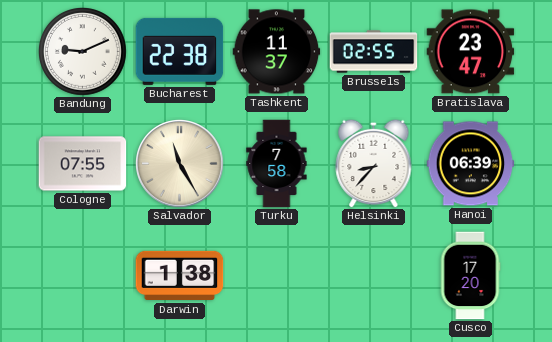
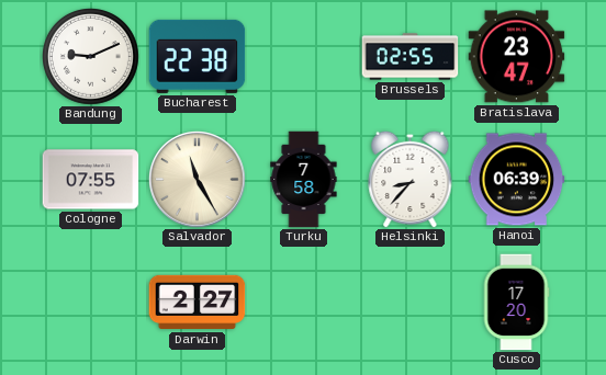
Tashkent: 11:37 -> none (277, 52)
Darwin: 1:38 -> 2:27 (198, 303)
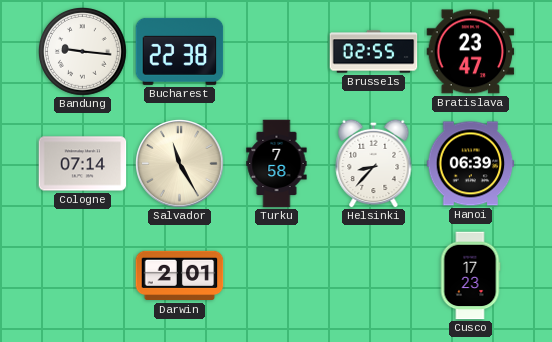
Bandung: 9:11 -> 9:16 (83, 52)
Cologne: 07:55 -> 07:14 (83, 164)
Darwin: 2:27 -> 2:01 (180, 276)
Cusco: 17:20 -> 17:23 (470, 276)
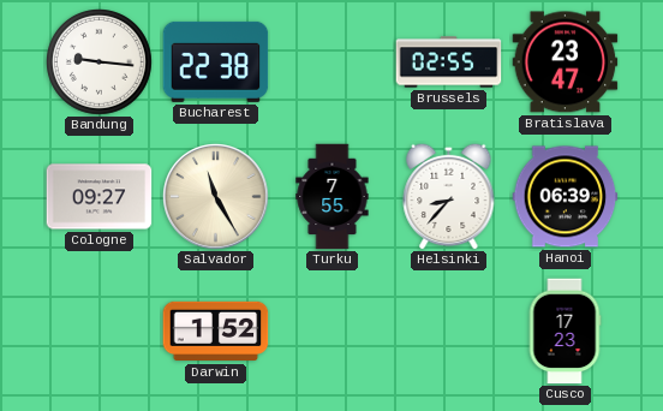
Cologne: 07:14 -> 09:27 (100, 197)
Turku: 7:58 -> 7:55 (333, 197)
Darwin: 2:01 -> 1:52 (216, 332)
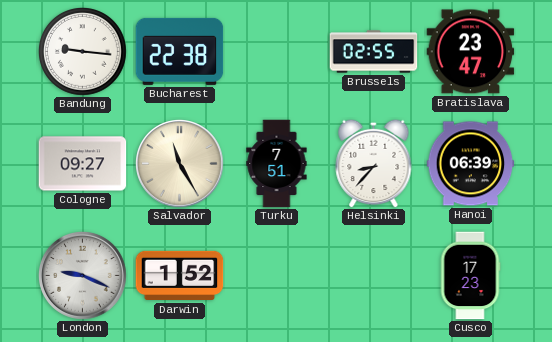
Turku: 7:55 -> 7:51 (277, 164)
London: none -> 9:19 (83, 276)
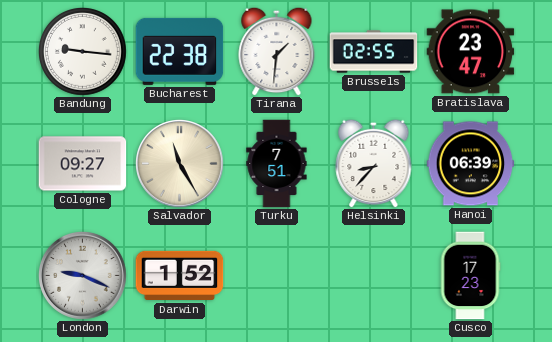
Tirana: none -> 1:31 (277, 51)
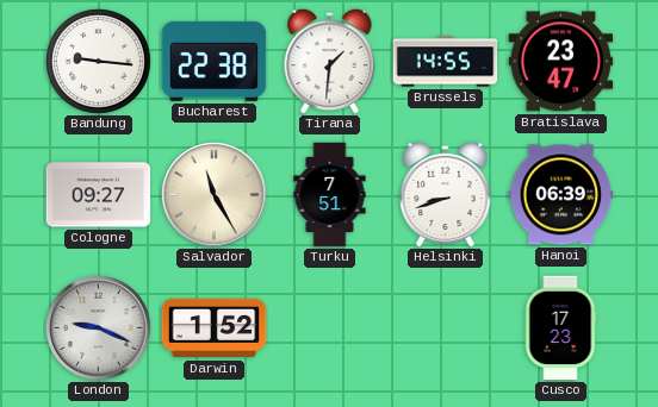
Brussels: 02:55 -> 14:55 (446, 62)
Helsinki: 8:37 -> 8:42 (446, 194)
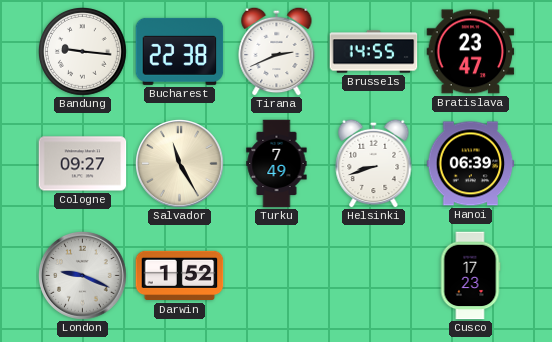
Tirana: 1:31 -> 2:41 (277, 51)
Turku: 7:51 -> 7:49 (277, 164)
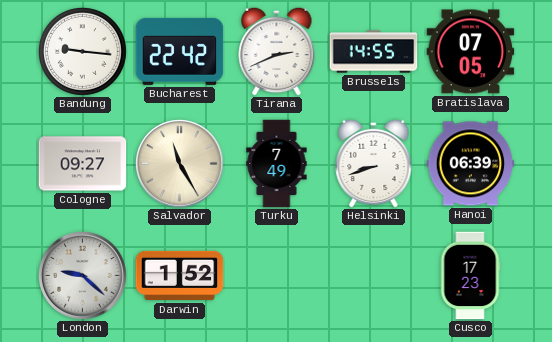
Bucharest: 22:38 -> 22:42 (180, 51)
Bratislava: 23:47 -> 07:05 (471, 52)
London: 9:19 -> 9:22 (83, 276)
